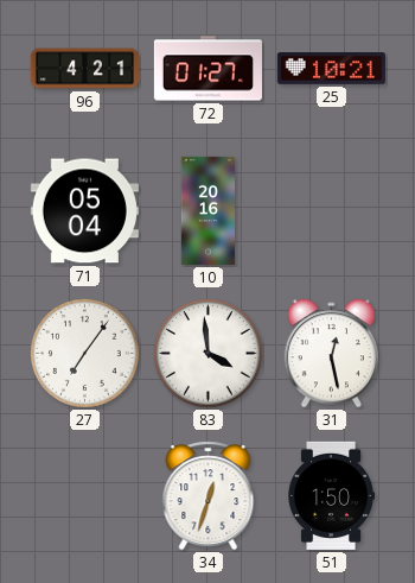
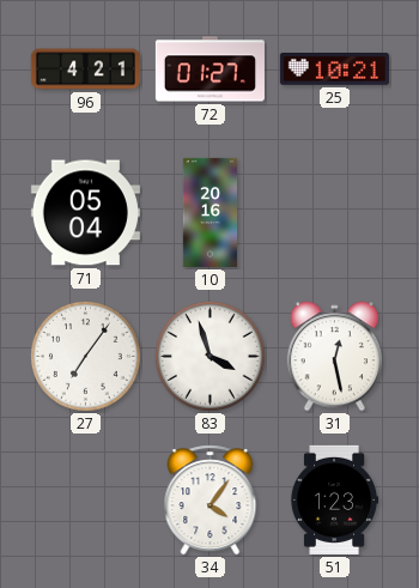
83: 3:59 -> 3:57 (211, 357)
34: 12:33 -> 4:06 (211, 501)
51: 1:50 -> 1:23 (334, 499)
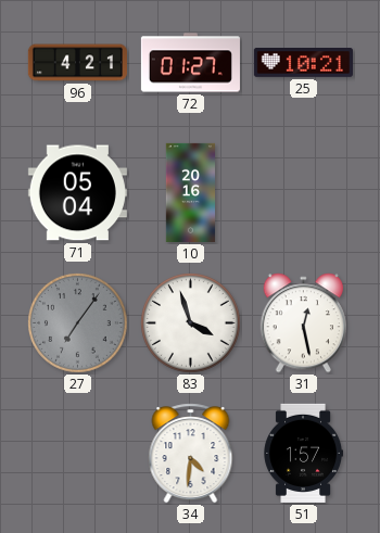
27 dial: white -> grey (78, 323)
34: 4:06 -> 4:31 (191, 454)
51: 1:23 -> 1:57 (303, 453)
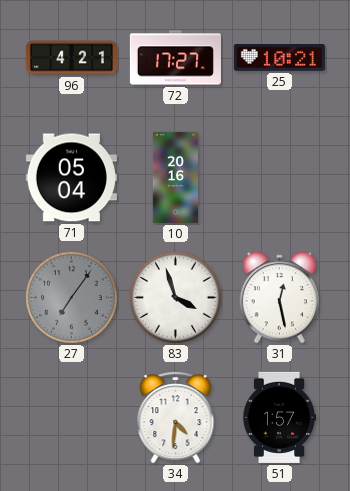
72: 01:27 -> 17:27 (175, 58)
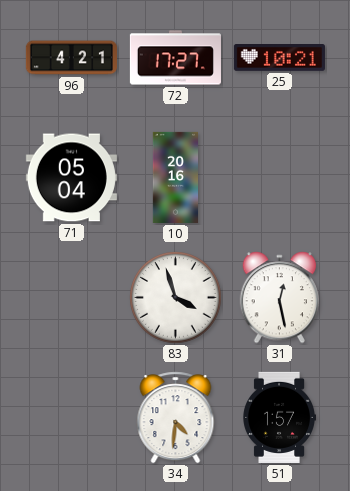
27: 7:06 -> none (72, 298)
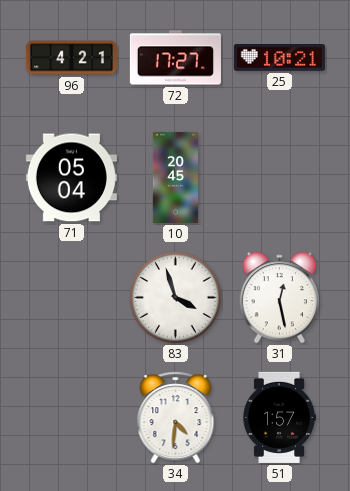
10: 20:16 -> 20:45 (176, 177)
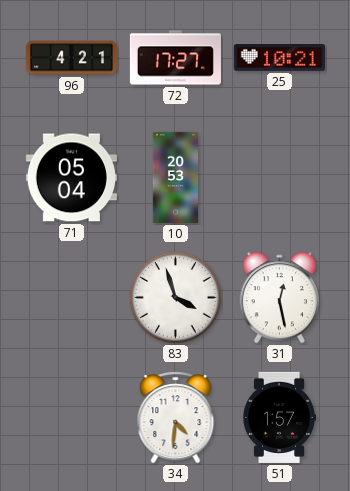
10: 20:45 -> 20:53 (176, 177)
